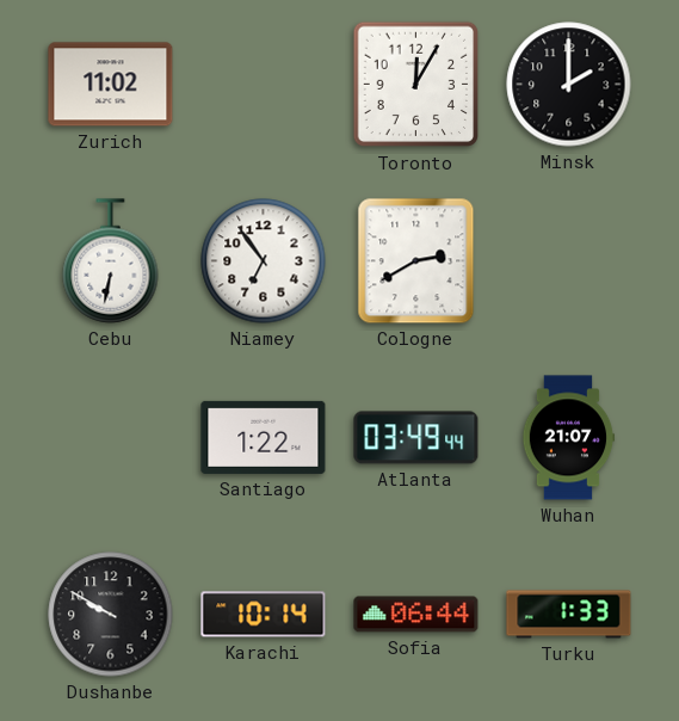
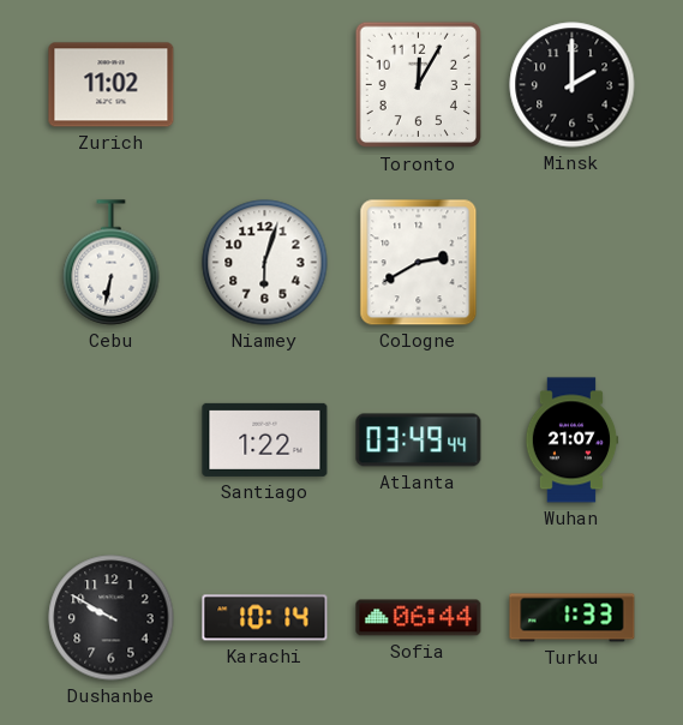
Niamey: 6:54 -> 6:03 (265, 263)
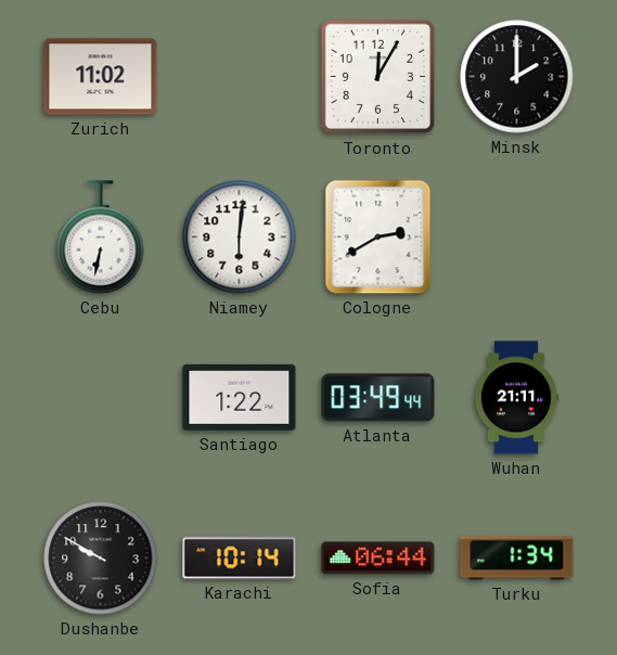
Niamey: 6:03 -> 6:01 (240, 237)
Wuhan: 21:07 -> 21:11 (516, 398)
Turku: 1:33 -> 1:34 (517, 558)
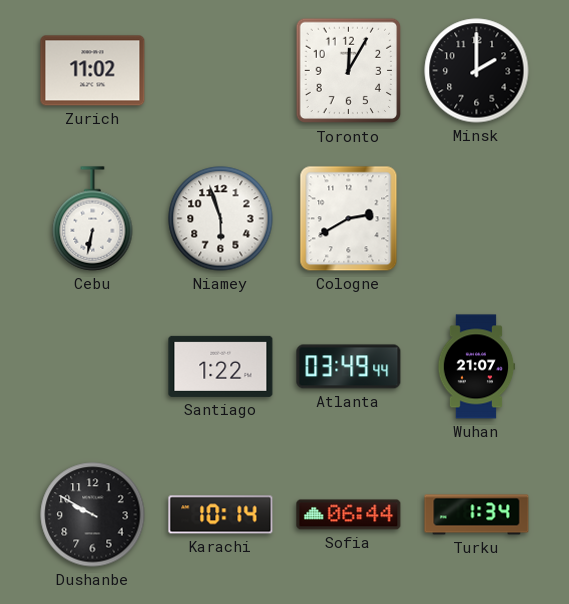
Niamey: 6:01 -> 5:57 (221, 219)
Wuhan: 21:11 -> 21:07 (476, 367)
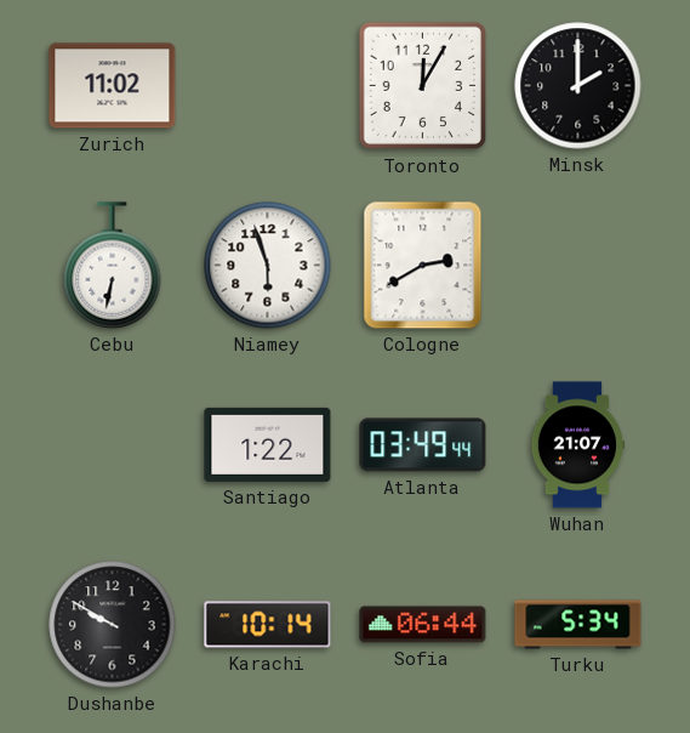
Turku: 1:34 -> 5:34 (578, 625)
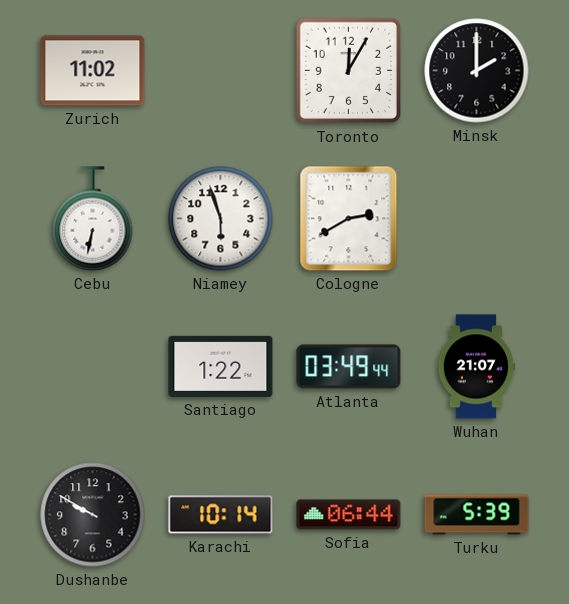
Turku: 5:34 -> 5:39 (477, 515)
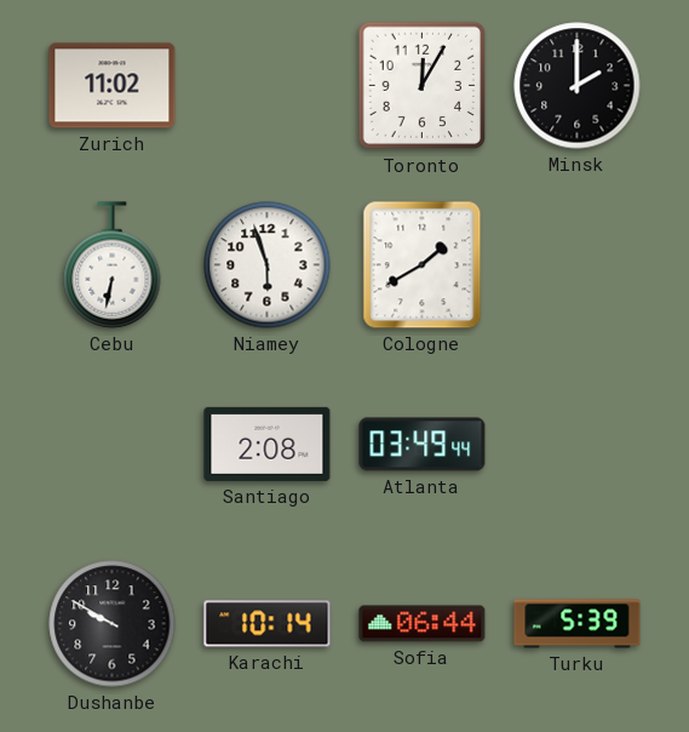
Cologne: 2:40 -> 1:40 (423, 265)
Santiago: 1:22 -> 2:08 (268, 444)
Wuhan: 21:07 -> none (476, 367)
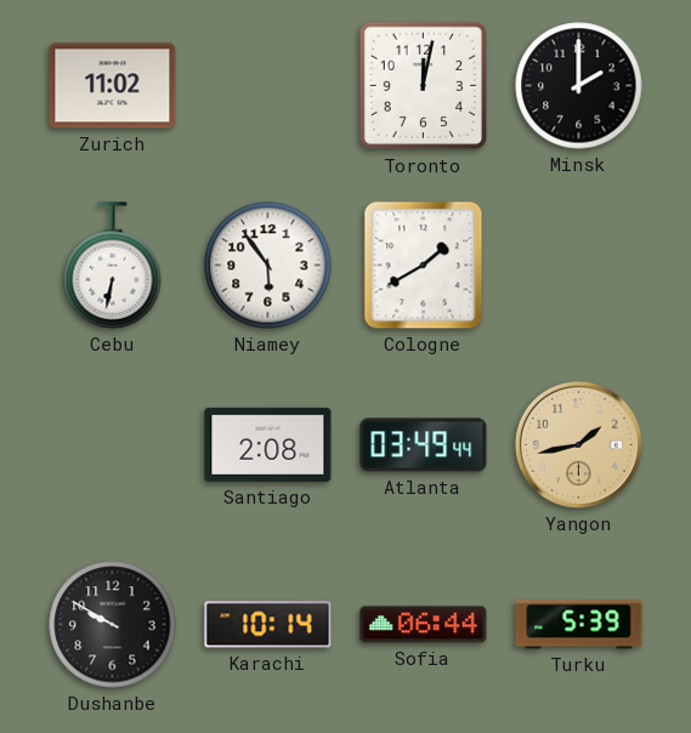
Toronto: 12:05 -> 12:02 (424, 86)
Niamey: 5:57 -> 5:54 (268, 266)
Yangon: none -> 1:43 (578, 444)
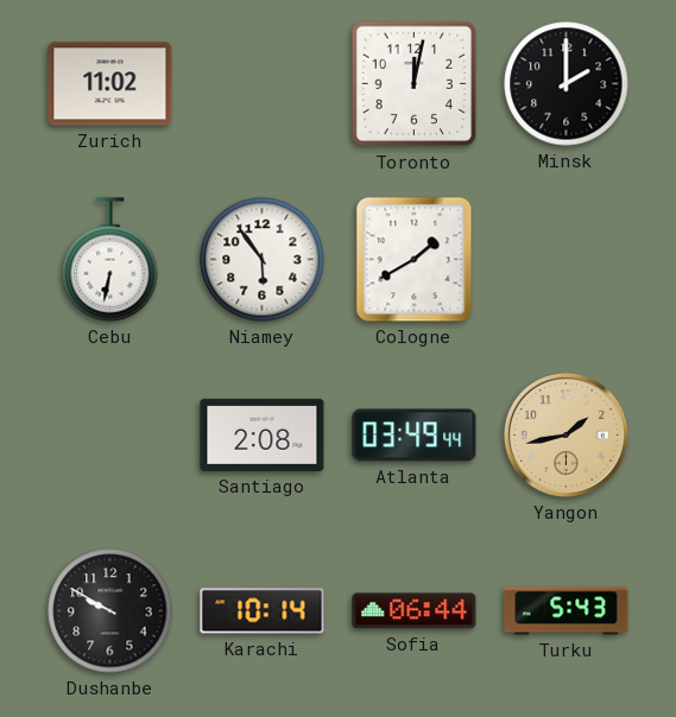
Turku: 5:39 -> 5:43 (567, 611)
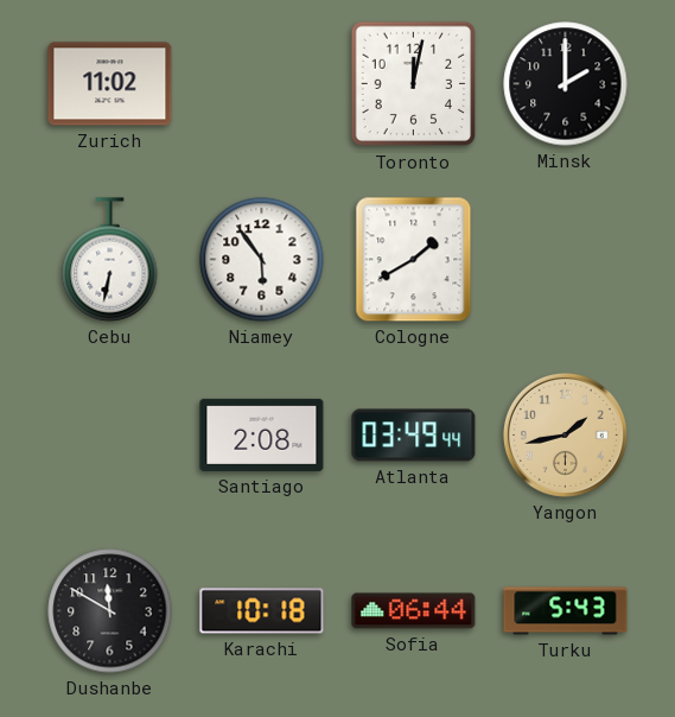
Dushanbe: 9:50 -> 11:50 (110, 611)
Karachi: 10:14 -> 10:18 (262, 611)
